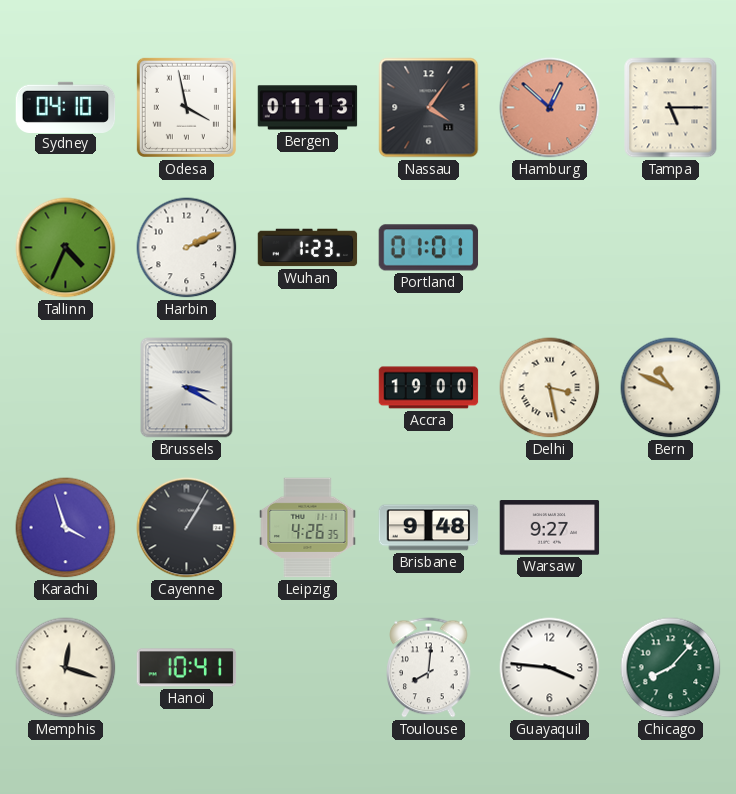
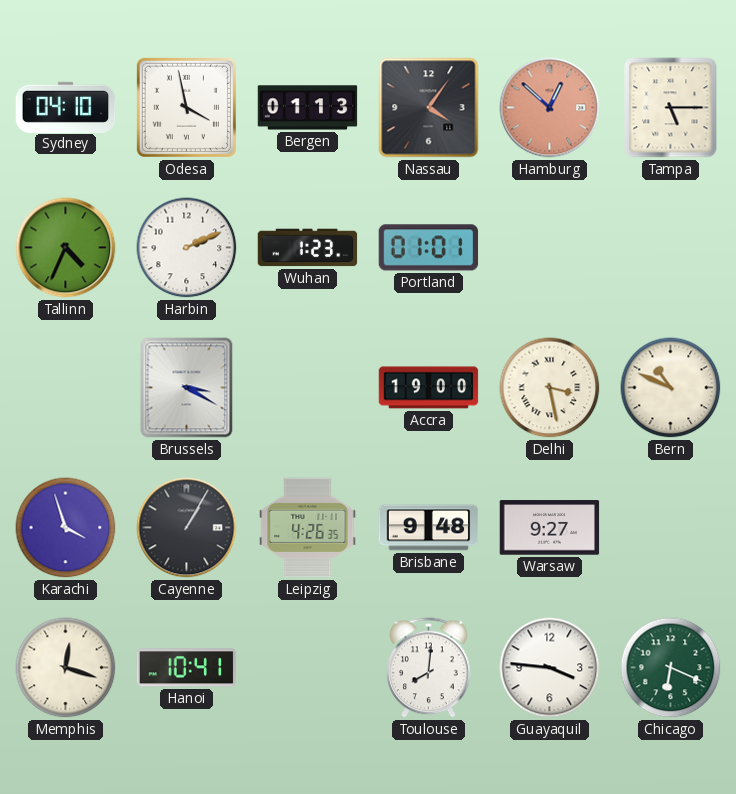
Chicago: 8:07 -> 6:19 (671, 668)
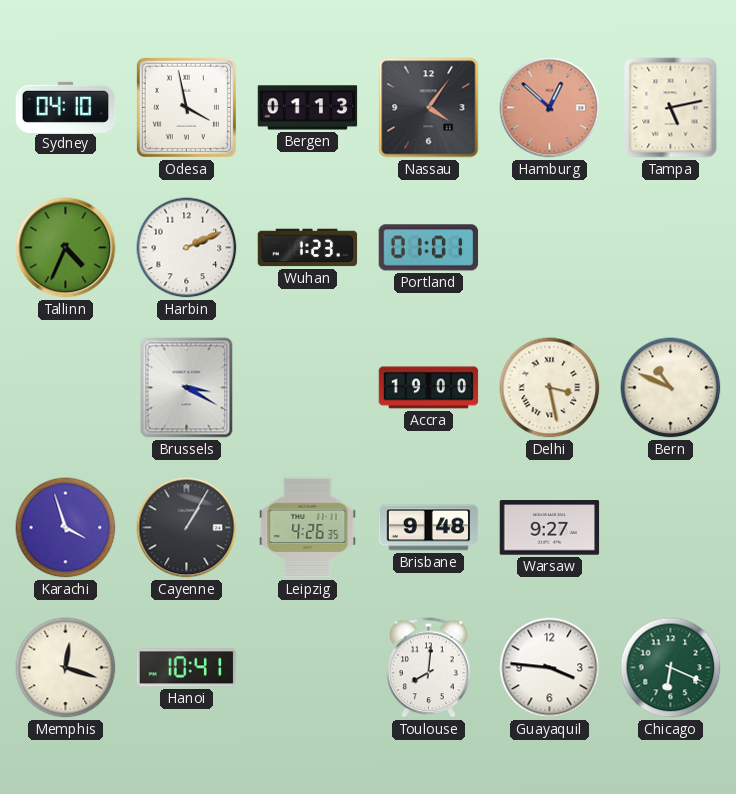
Tampa: 5:15 -> 5:13 (671, 108)
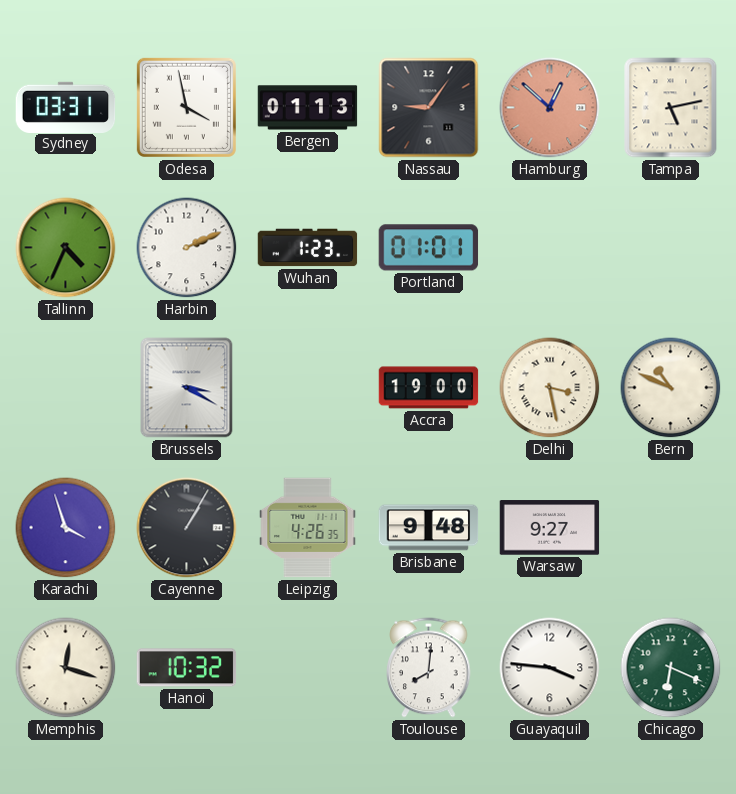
Sydney: 04:10 -> 03:31 (66, 107)
Nassau: 4:06 -> 9:06 (429, 108)
Hanoi: 10:41 -> 10:32 (187, 668)
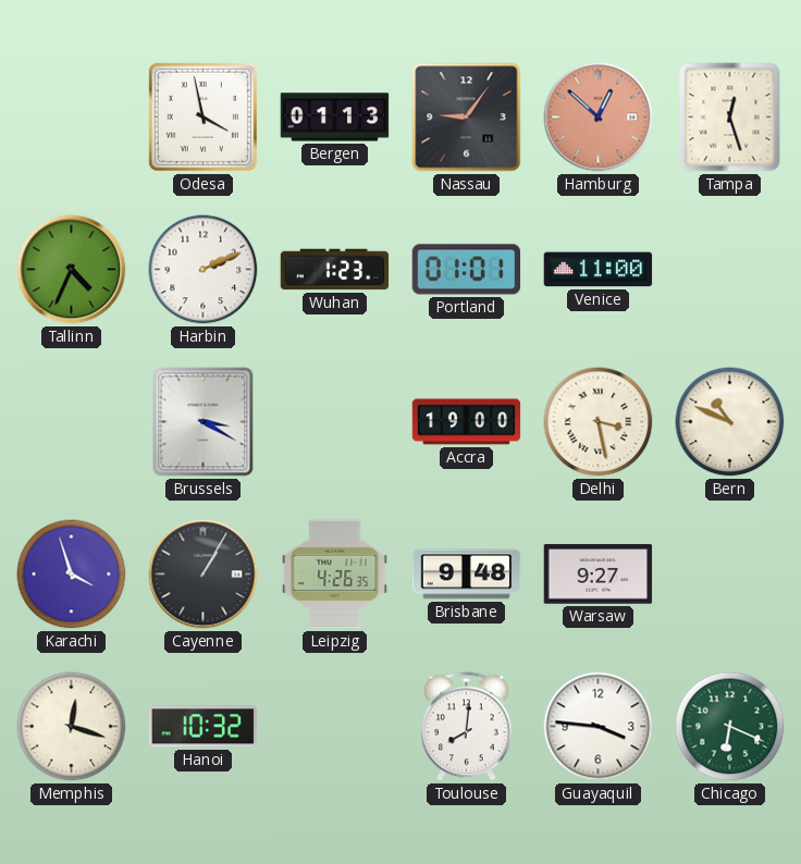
Sydney: 03:31 -> none (66, 107)
Tampa: 5:13 -> 12:27 (730, 118)
Venice: none -> 11:00 (599, 270)
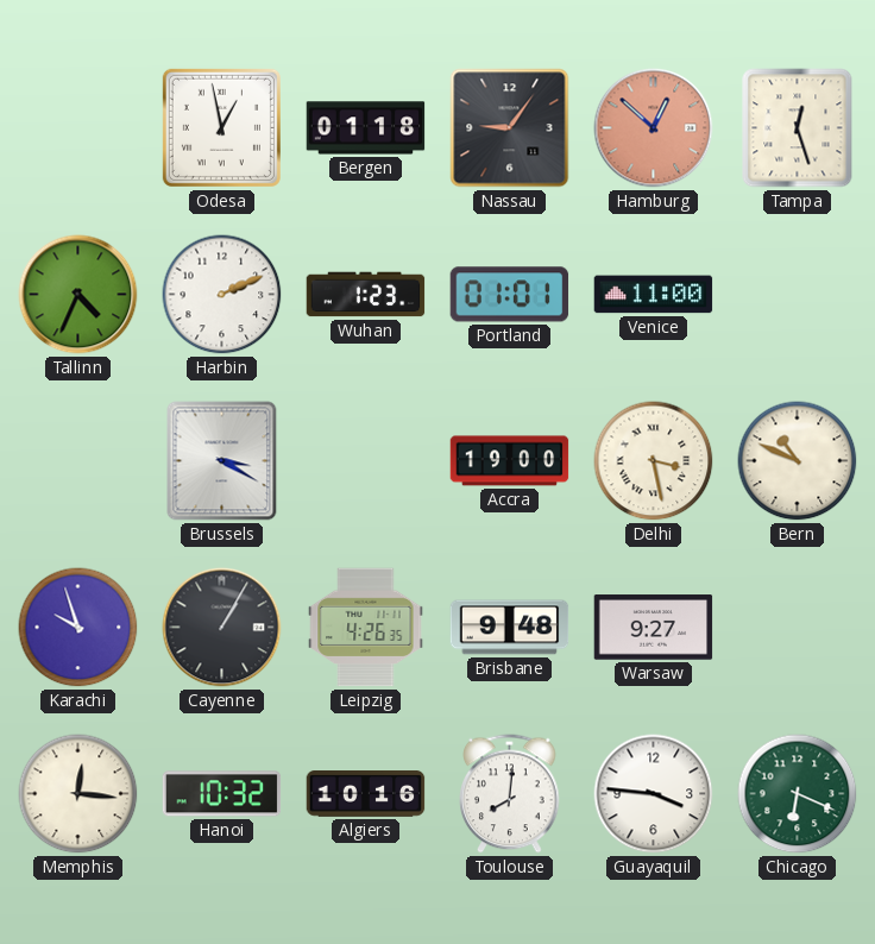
Odesa: 3:58 -> 12:58 (221, 127)
Bergen: 01:13 -> 01:18 (366, 128)
Karachi: 3:57 -> 9:57 (78, 628)
Memphis: 12:18 -> 12:16 (78, 794)
Algiers: none -> 10:16 (366, 794)
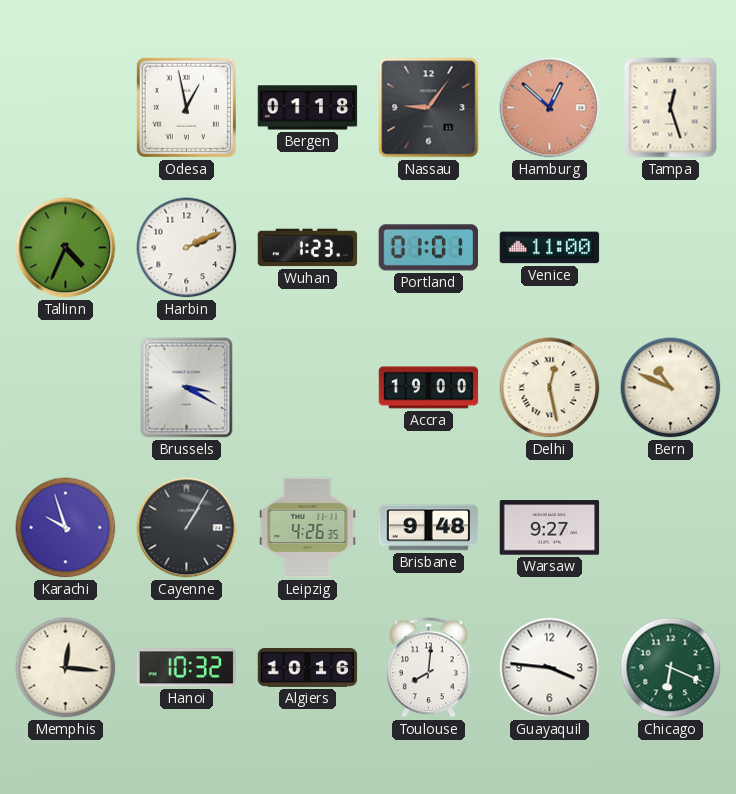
Delhi: 3:28 -> 12:28 (550, 388)
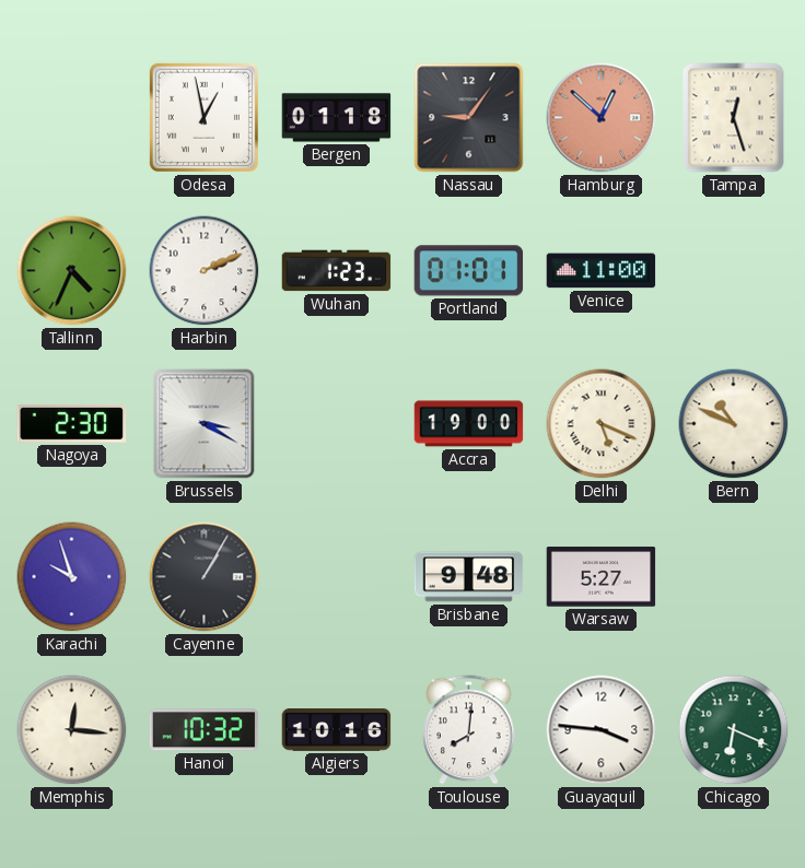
Nagoya: none -> 2:30 (72, 424)
Delhi: 12:28 -> 5:19 (602, 424)
Leipzig: 4:26 -> none (308, 528)
Warsaw: 9:27 -> 5:27 (602, 577)
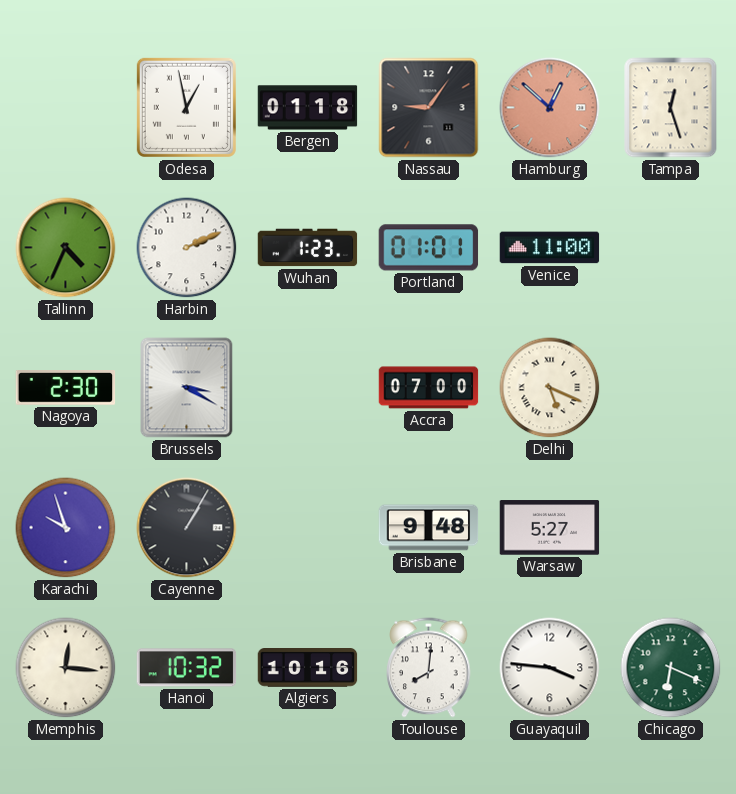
Accra: 19:00 -> 07:00 (429, 388)
Bern: 10:49 -> none (734, 424)
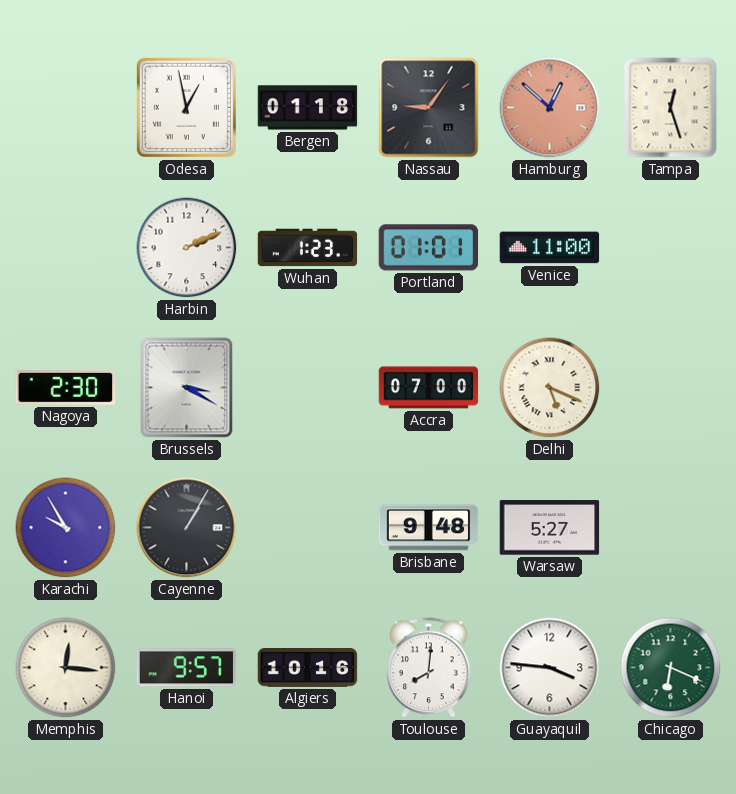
Tallinn: 4:34 -> none (66, 248)
Karachi: 9:57 -> 9:55 (66, 528)
Hanoi: 10:32 -> 9:57 (187, 668)
